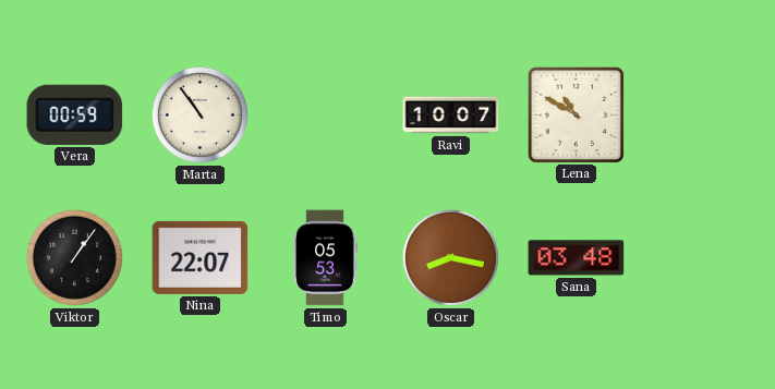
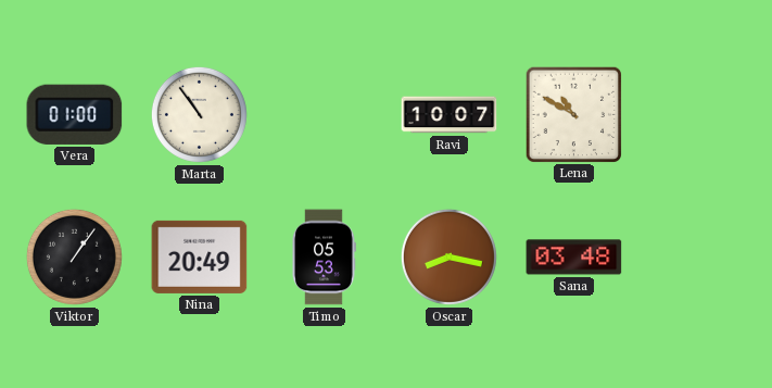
Vera: 00:59 -> 01:00 (75, 114)
Nina: 22:07 -> 20:49 (200, 256)
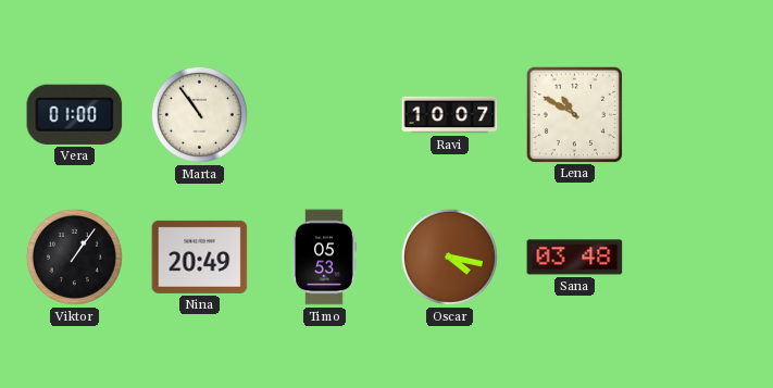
Oscar: 8:17 -> 4:17 (449, 256)
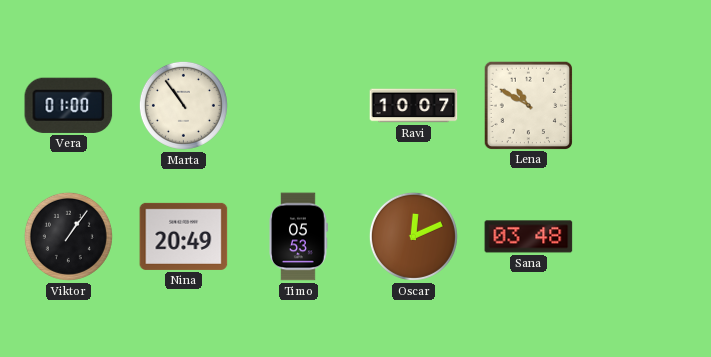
Oscar: 4:17 -> 12:11 (413, 236)
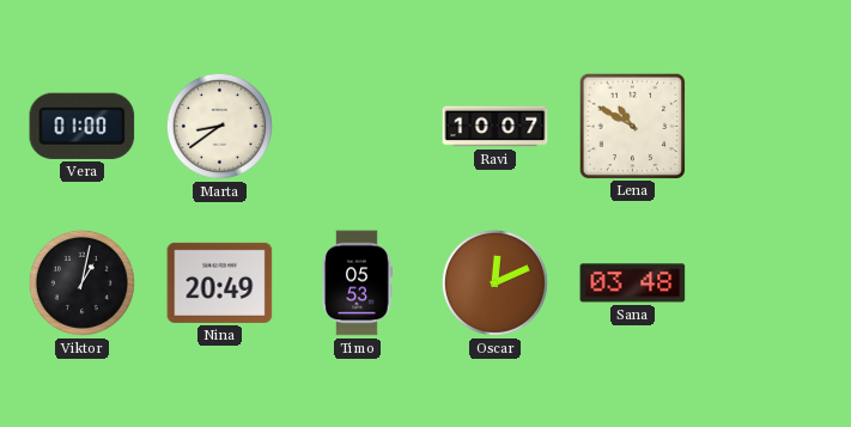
Marta: 10:54 -> 8:39 (219, 126)
Viktor: 1:06 -> 1:02 (81, 282)
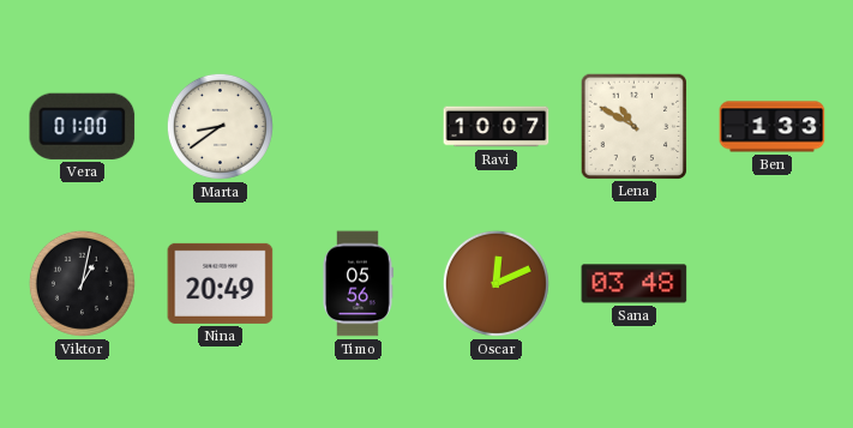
Ben: none -> 1:33 (773, 127)
Timo: 05:53 -> 05:56 (359, 284)
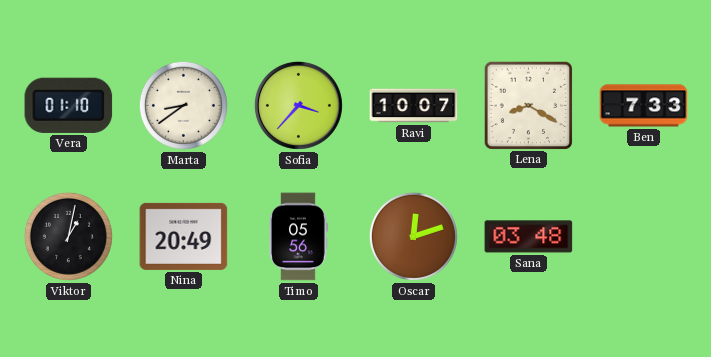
Vera: 01:00 -> 01:10 (69, 105)
Sofia: none -> 3:37 (298, 105)
Lena: 10:50 -> 8:20 (529, 105)
Ben: 1:33 -> 7:33 (644, 106)
Oscar: 12:11 -> 12:12 (413, 236)
